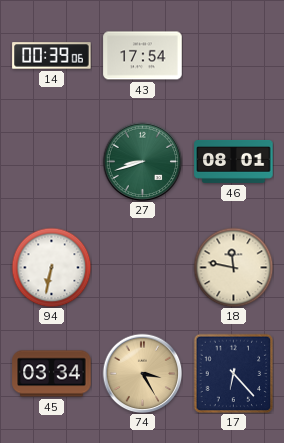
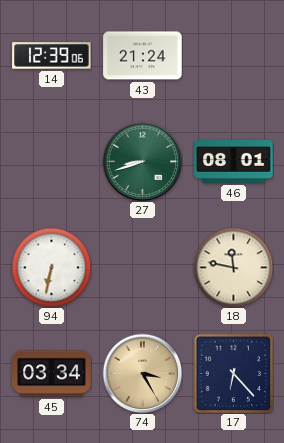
14: 00:39 -> 12:39 (52, 56)
43: 17:54 -> 21:24 (143, 56)
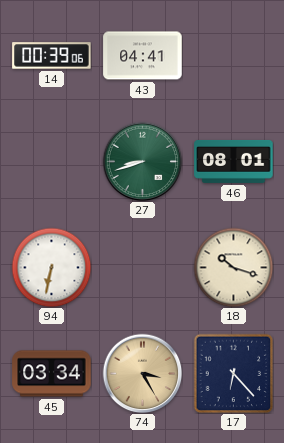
14: 12:39 -> 00:39 (52, 56)
43: 21:24 -> 04:41 (143, 56)
18: 11:47 -> 10:18 (233, 267)
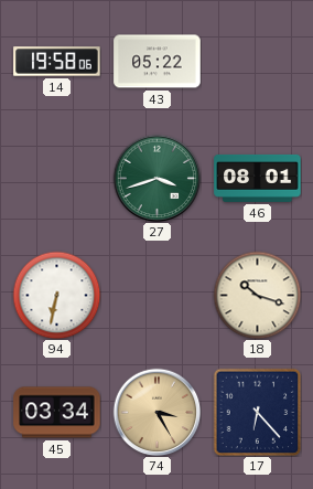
14: 00:39 -> 19:58 (57, 62)
43: 04:41 -> 05:22 (158, 62)
27: 8:42 -> 3:42 (156, 178)
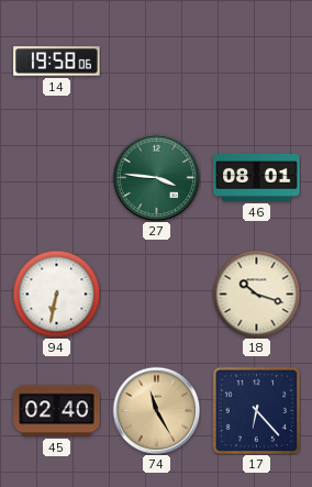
43: 05:22 -> none (158, 62)
27: 3:42 -> 3:46 (156, 177)
45: 03:34 -> 02:40 (57, 411)
74: 3:25 -> 11:25 (156, 410)
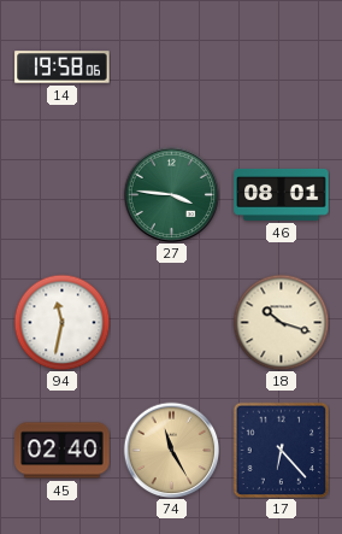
94: 6:32 -> 11:32 (61, 322)
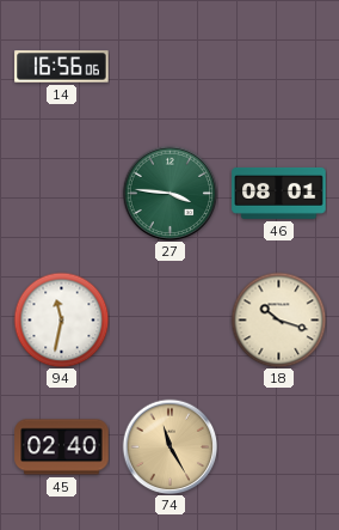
14: 19:58 -> 16:56 (62, 67)
17: 6:23 -> none (281, 450)
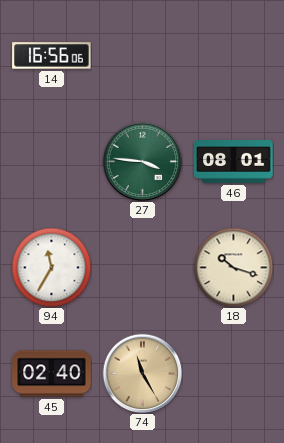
94: 11:32 -> 11:35 (51, 267)
